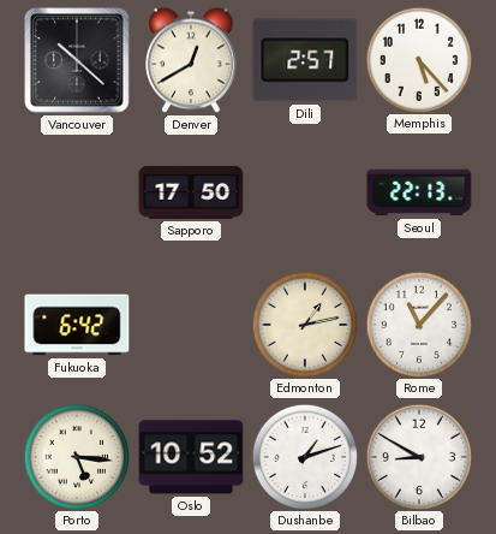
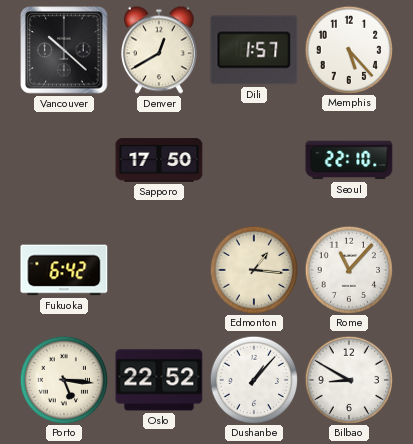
Dili: 2:57 -> 1:57 (254, 50)
Seoul: 22:13 -> 22:10 (349, 160)
Edmonton: 1:13 -> 1:16 (253, 269)
Oslo: 10:52 -> 22:52 (159, 380)
Dushanbe: 1:12 -> 1:07 (253, 379)
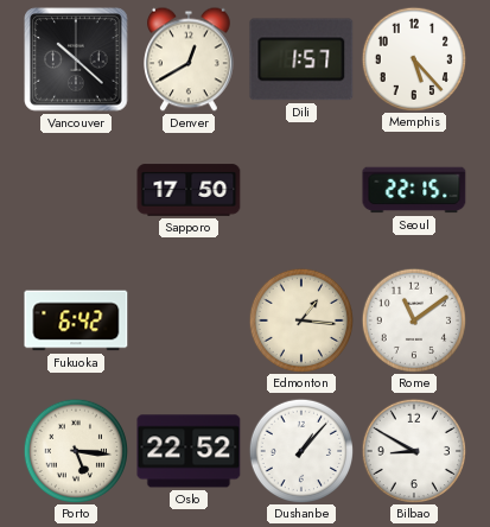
Seoul: 22:10 -> 22:15 (414, 190)
Rome: 11:07 -> 11:09 (413, 319)
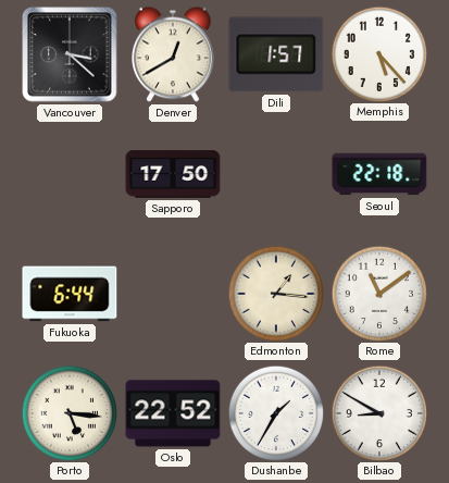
Vancouver: 10:22 -> 3:22 (70, 54)
Seoul: 22:15 -> 22:18 (379, 174)
Fukuoka: 6:42 -> 6:44 (70, 294)
Dushanbe: 1:07 -> 1:35 (275, 412)
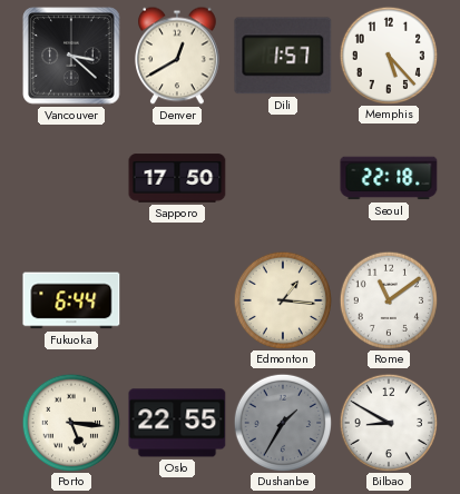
Oslo: 22:52 -> 22:55 (177, 423)
Dushanbe dial: white -> grey (282, 422)
